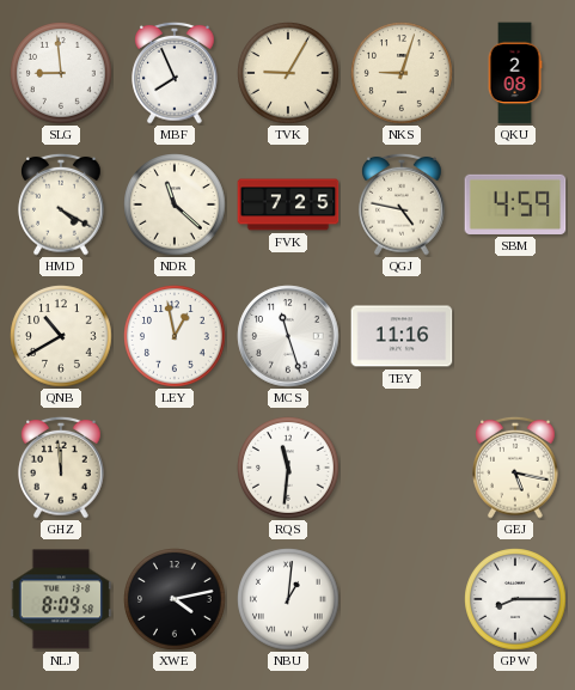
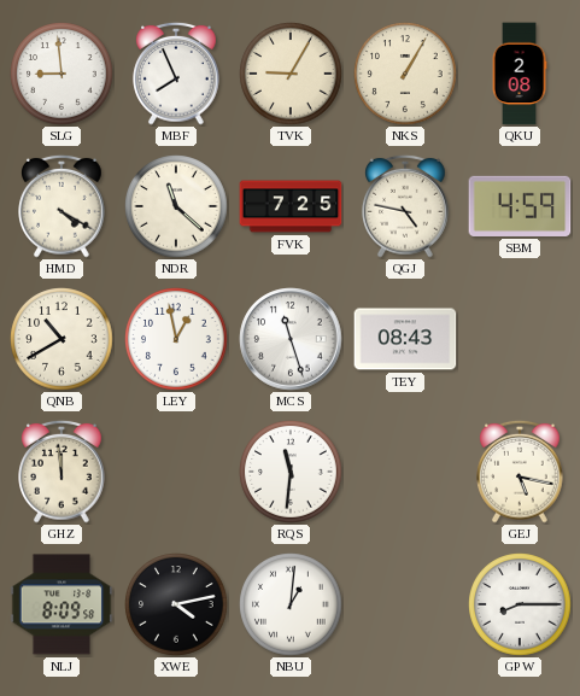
NKS: 9:03 -> 1:05 (405, 74)
TEY: 11:16 -> 08:43 (405, 339)
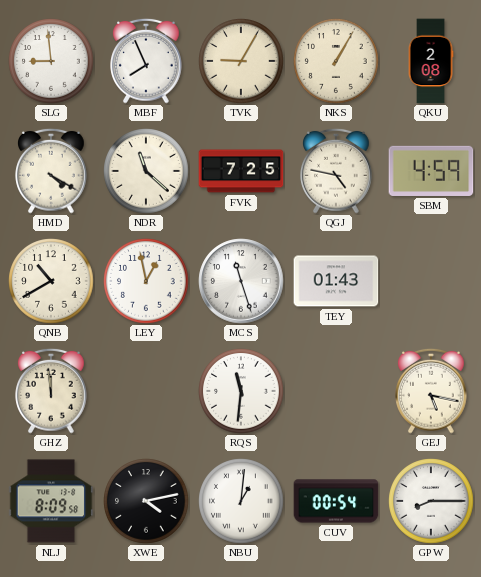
TEY: 08:43 -> 01:43 (336, 281)
CUV: none -> 00:54 (336, 501)
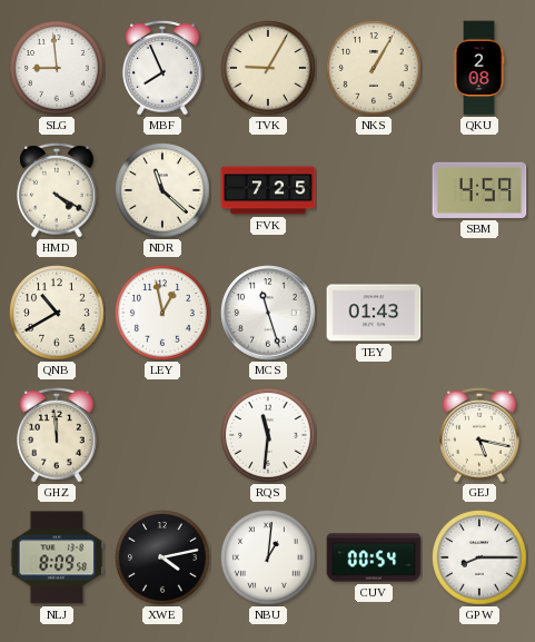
QGJ: 4:47 -> none (336, 171)
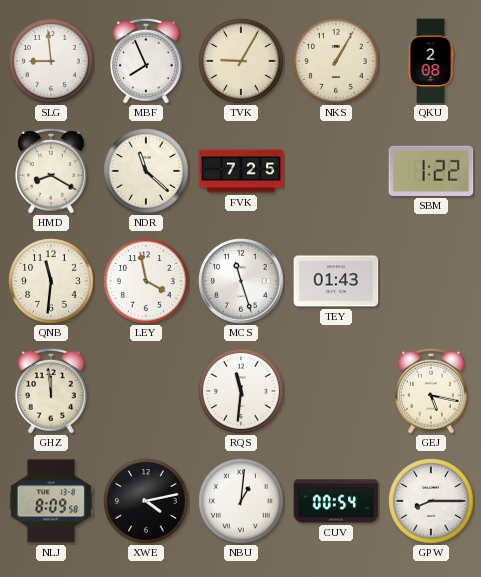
HMD: 4:20 -> 8:20 (51, 171)
SBM: 4:59 -> 1:22 (431, 171)
QNB: 10:40 -> 11:31 (51, 281)
LEY: 12:58 -> 3:58 (146, 281)
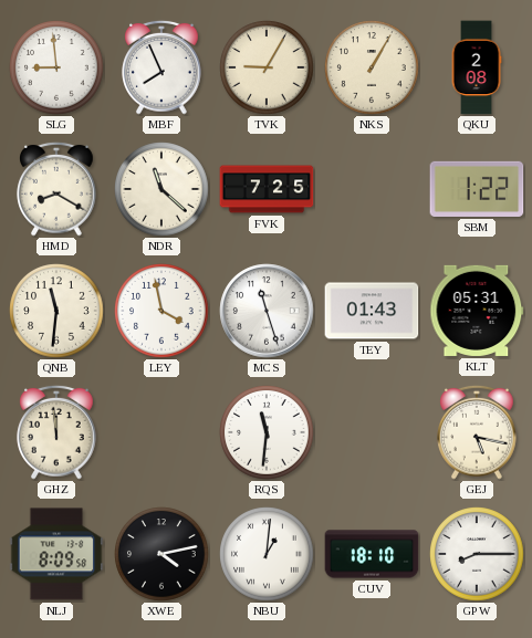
KLT: none -> 05:31 (477, 311)
CUV: 00:54 -> 18:10 (372, 554)
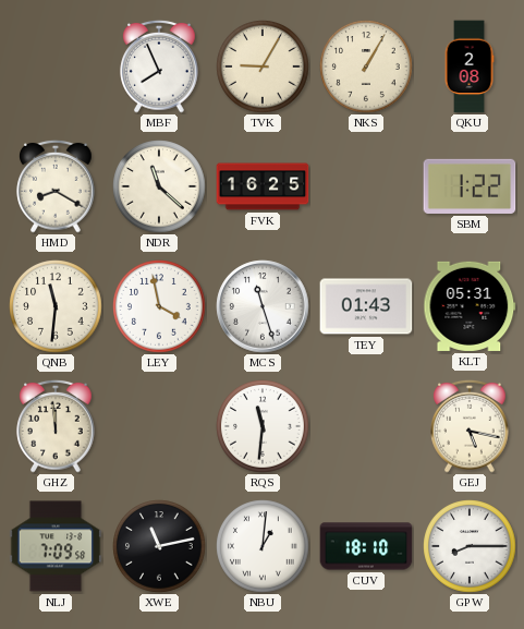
SLG: 8:59 -> none (56, 67)
FVK: 7:25 -> 16:25 (263, 186)
NLJ: 8:09 -> 7:09 (56, 546)
XWE: 4:13 -> 11:13 (159, 546)
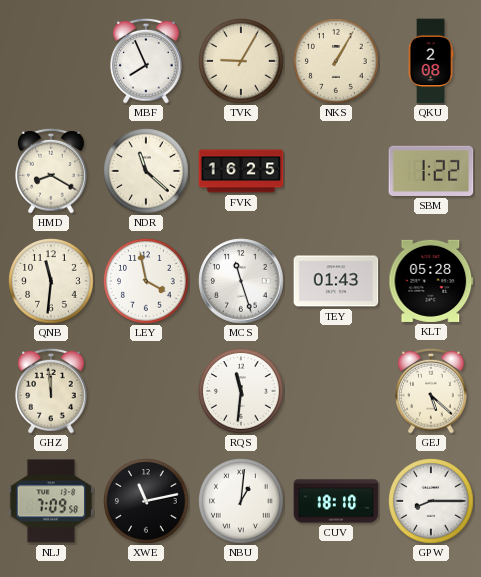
KLT: 05:31 -> 05:28 (431, 281)
GEJ: 5:17 -> 5:22 (431, 391)
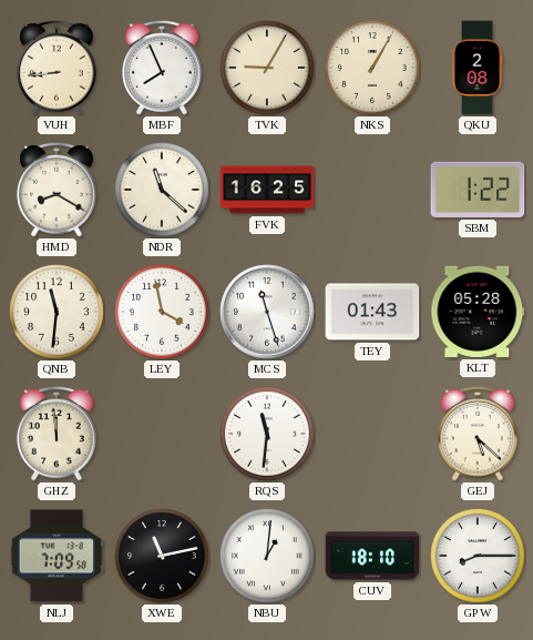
VUH: none -> 8:44 (57, 68)
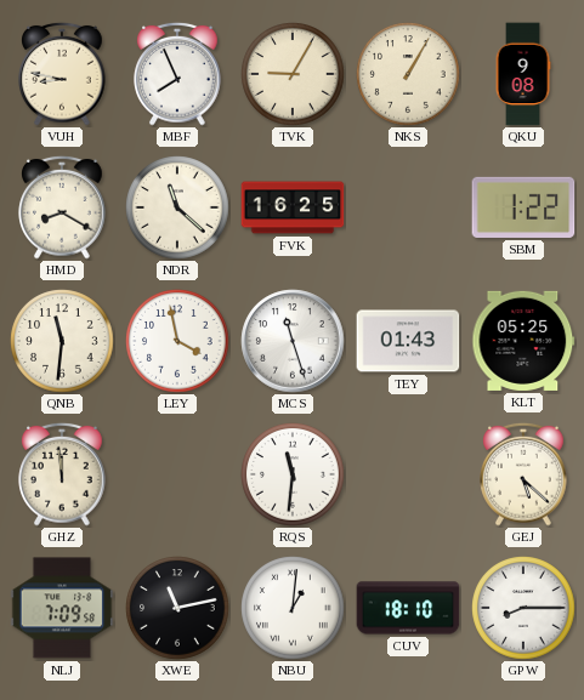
VUH: 8:44 -> 8:47 (62, 74)
QKU: 2:08 -> 9:08 (523, 74)
KLT: 05:28 -> 05:25 (523, 341)
